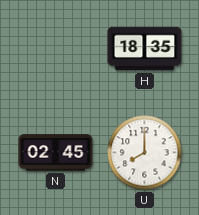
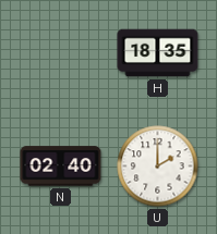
N: 02:45 -> 02:40 (61, 167)
U: 8:00 -> 2:00 (158, 167)
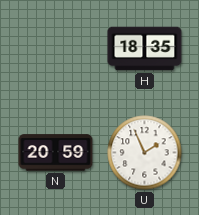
N: 02:40 -> 20:59 (56, 153)
U: 2:00 -> 1:56 (145, 153)
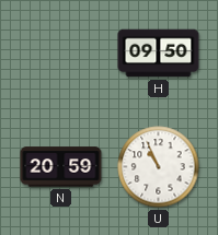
H: 18:35 -> 09:50 (159, 54)
U: 1:56 -> 10:56 (159, 167)
